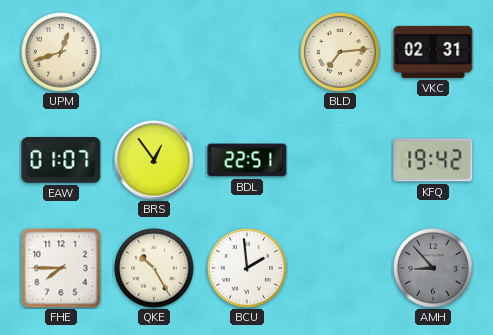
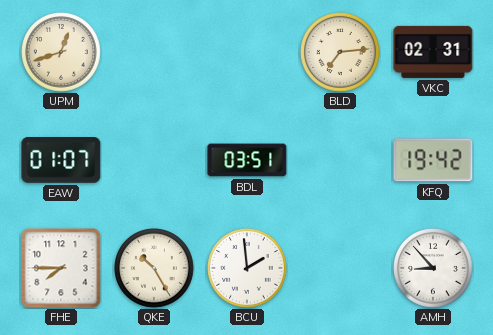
BRS: 12:54 -> none (154, 160)
BDL: 22:51 -> 03:51 (247, 160)
AMH dial: grey -> white (433, 268)
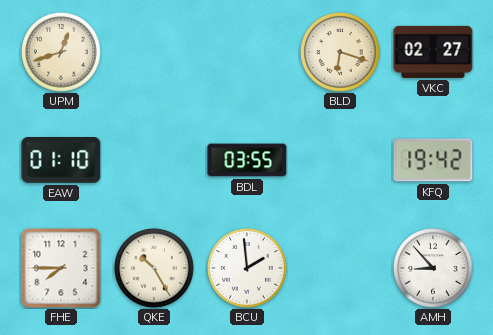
BLD: 7:14 -> 6:18 (340, 52)
VKC: 02:31 -> 02:27 (433, 52)
EAW: 01:07 -> 01:10 (61, 161)
BDL: 03:51 -> 03:55 (247, 160)
